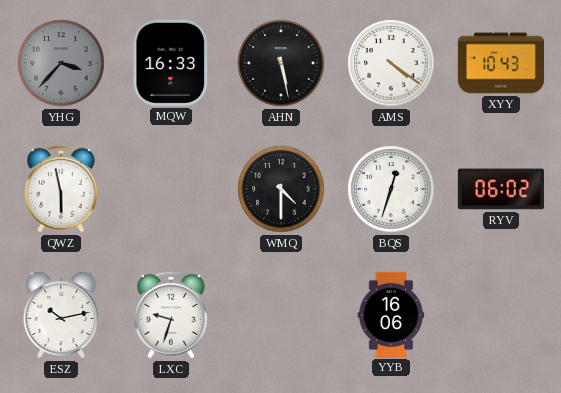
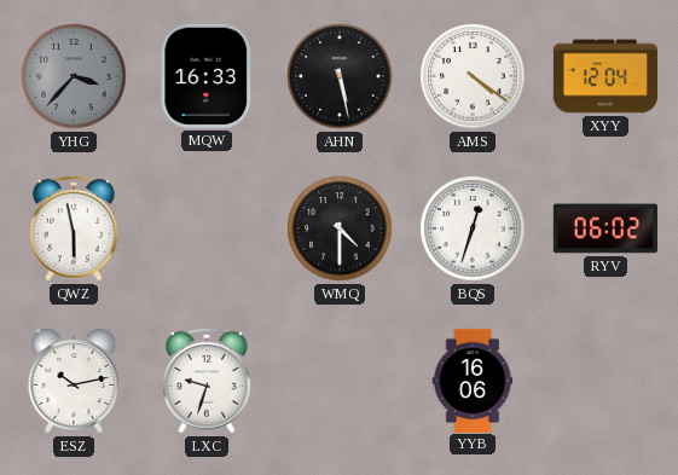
XYY: 10:43 -> 12:04 (604, 76)
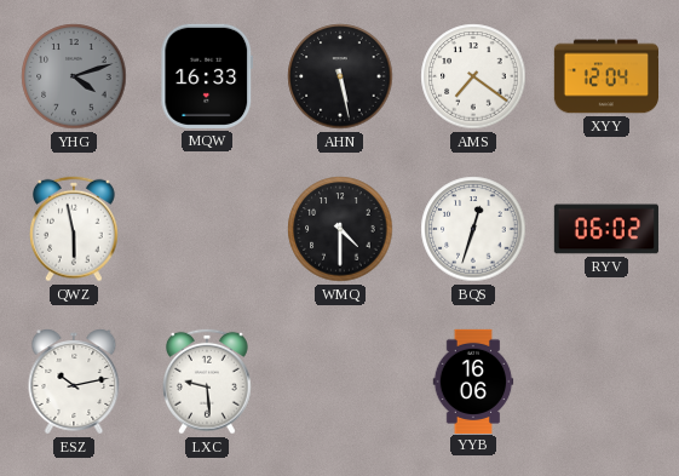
YHG: 3:37 -> 4:12 (74, 76)
AMS: 4:21 -> 7:21 (473, 76)
LXC: 9:33 -> 9:29 (208, 382)
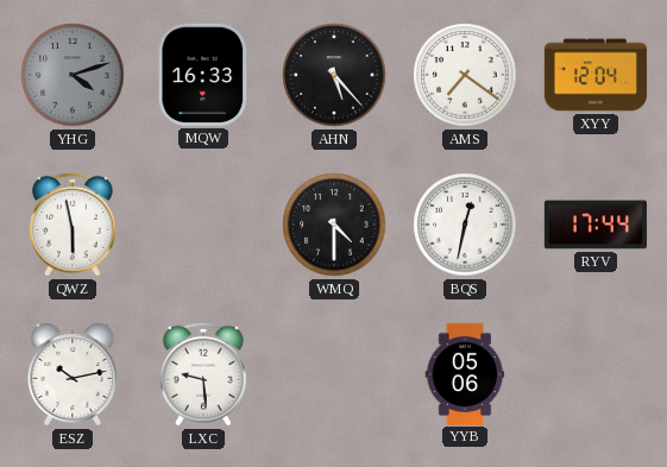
AHN: 5:28 -> 5:23 (334, 75)
BQS: 12:33 -> 12:32 (465, 225)
RYV: 06:02 -> 17:44 (596, 225)
YYB: 16:06 -> 05:06 (465, 373)
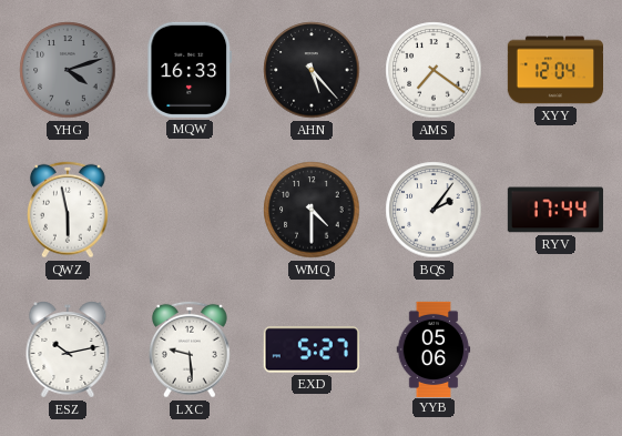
BQS: 12:32 -> 2:06 (434, 210)
EXD: none -> 5:27 (312, 349)
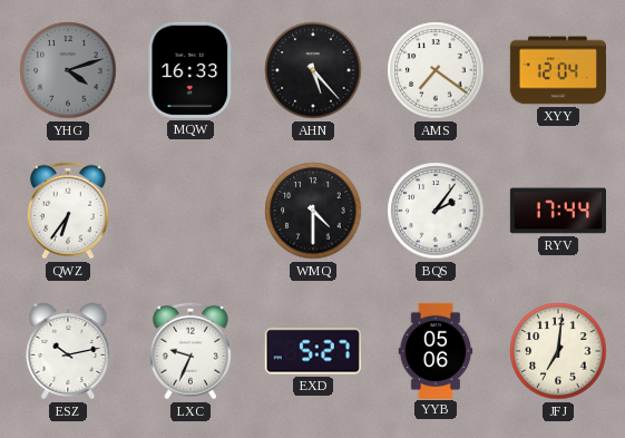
QWZ: 5:58 -> 6:36 (69, 211)
LXC: 9:29 -> 9:34 (192, 351)
JFJ: none -> 7:01 (558, 351)
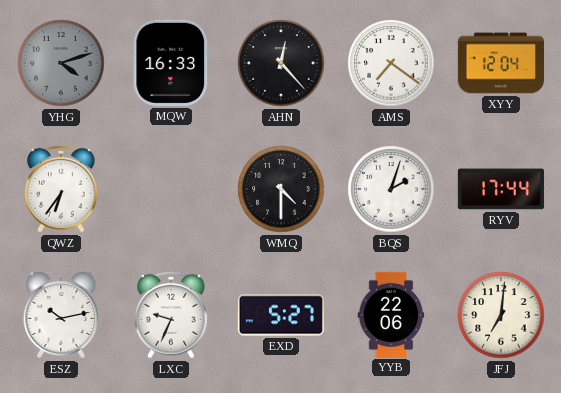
AHN: 5:23 -> 12:23 (281, 63)
BQS: 2:06 -> 2:03 (391, 189)
YYB: 05:06 -> 22:06 (391, 314)
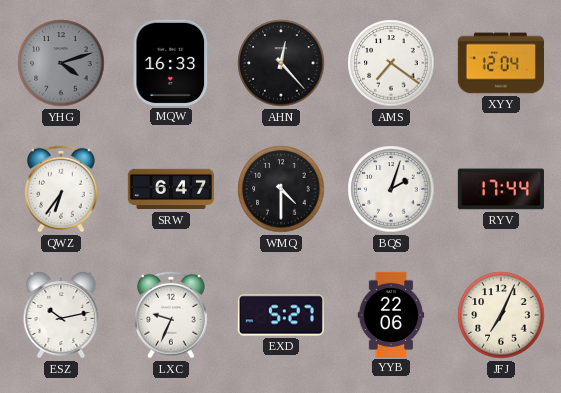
SRW: none -> 6:47 (170, 189)
JFJ: 7:01 -> 7:04 (501, 315)
